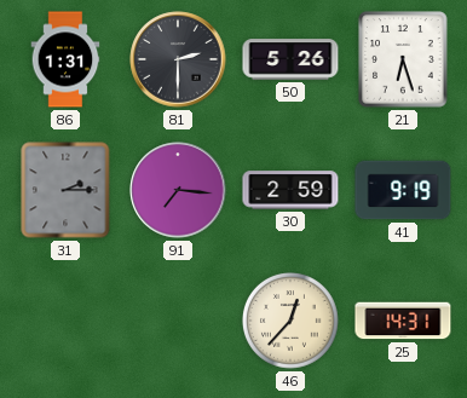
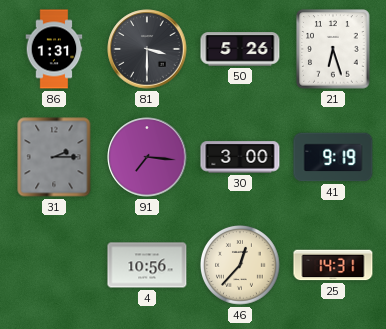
81: 2:30 -> 3:30 (147, 49)
30: 2:59 -> 3:00 (240, 157)
4: none -> 10:56 (147, 265)
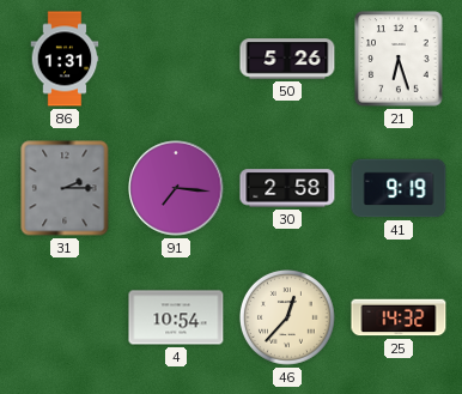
81: 3:30 -> none (147, 49)
30: 3:00 -> 2:58 (287, 188)
4: 10:56 -> 10:54 (176, 317)
25: 14:31 -> 14:32 (399, 317)
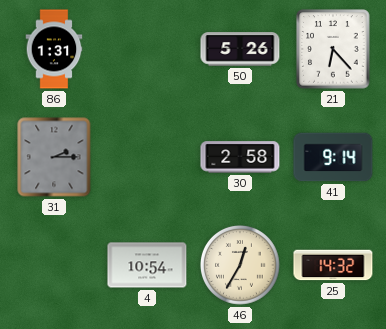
21: 6:27 -> 6:23 (333, 49)
91: 7:16 -> none (176, 188)
41: 9:19 -> 9:14 (333, 157)
46: 12:37 -> 12:35 (241, 266)
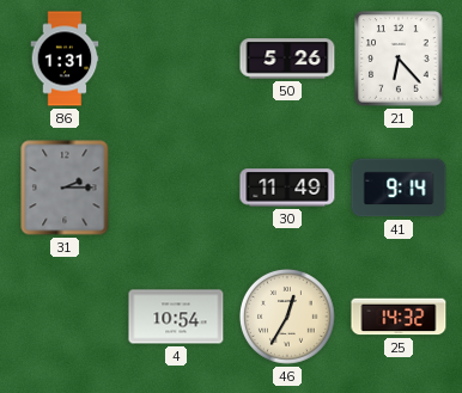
30: 2:58 -> 11:49 (287, 188)
